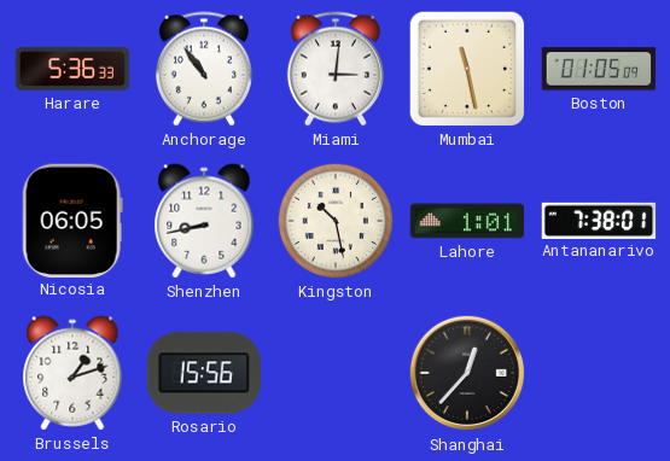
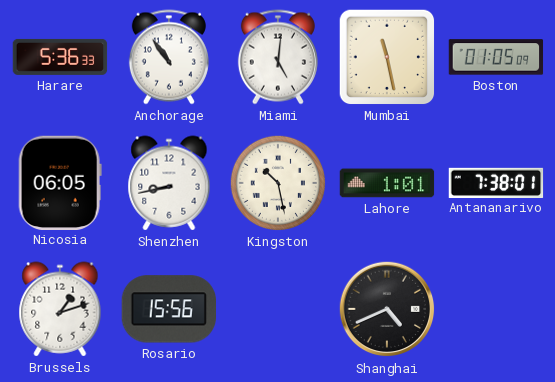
Miami: 3:01 -> 5:01 (278, 57)
Shanghai: 12:37 -> 4:41 (387, 309)
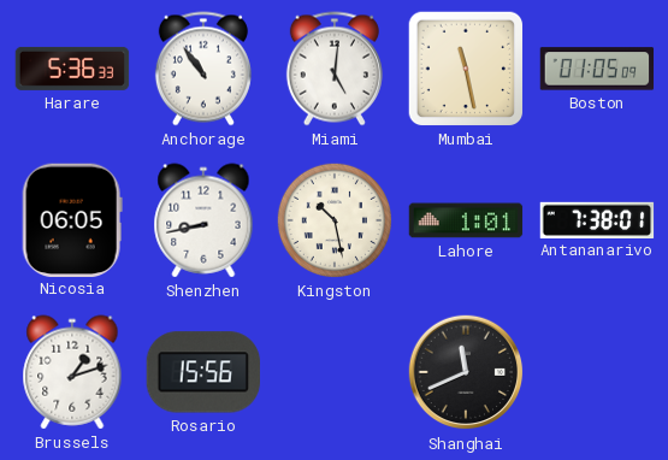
Shanghai: 4:41 -> 11:41 (466, 372)
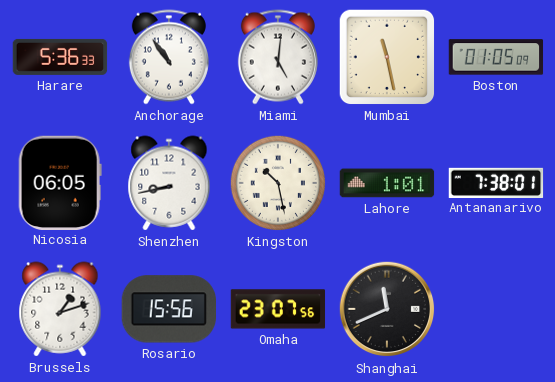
Omaha: none -> 23:07 (278, 309)
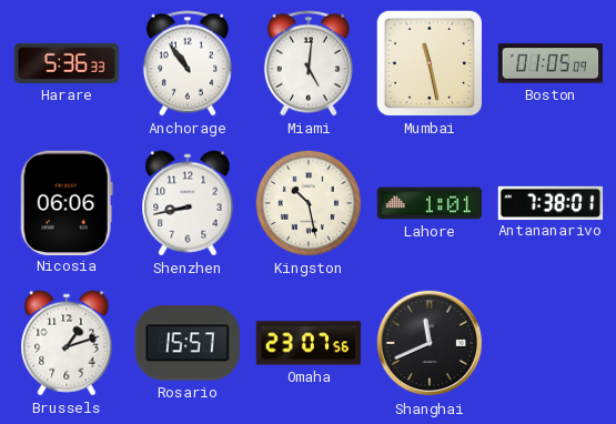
Nicosia: 06:05 -> 06:06 (67, 202)
Rosario: 15:56 -> 15:57 (186, 343)
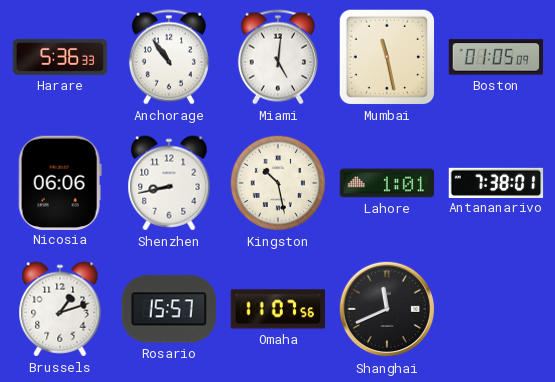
Omaha: 23:07 -> 11:07 (278, 309)
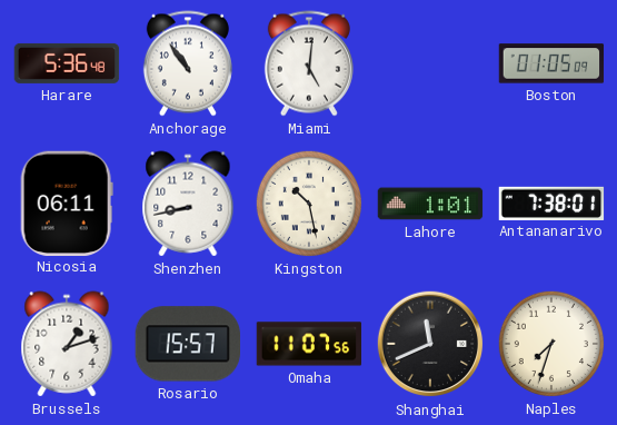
Harare: 5:36:33 -> 5:36:48 (67, 63)
Mumbai: 11:28 -> none (387, 57)
Nicosia: 06:06 -> 06:11 (67, 202)
Naples: none -> 7:33 (551, 344)
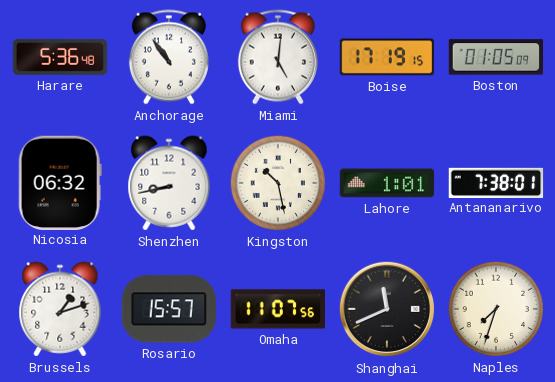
Boise: none -> 17:19 (387, 57)
Nicosia: 06:11 -> 06:32 (60, 182)
